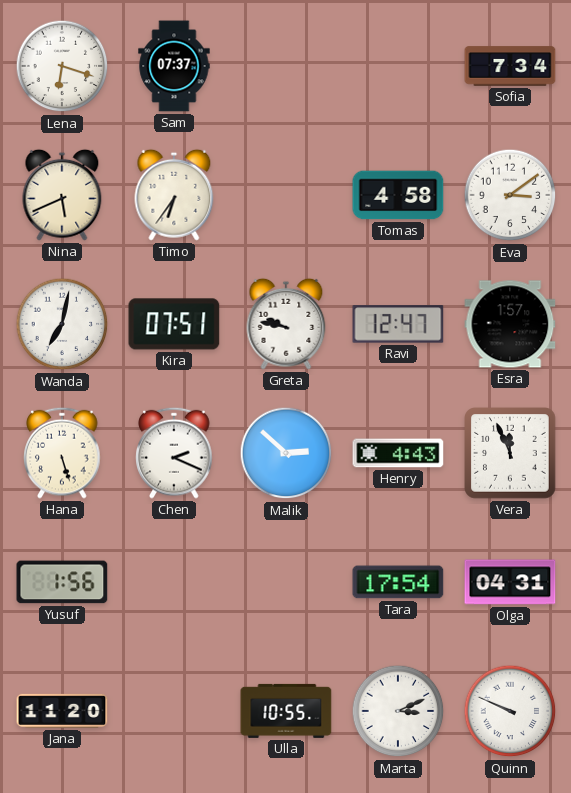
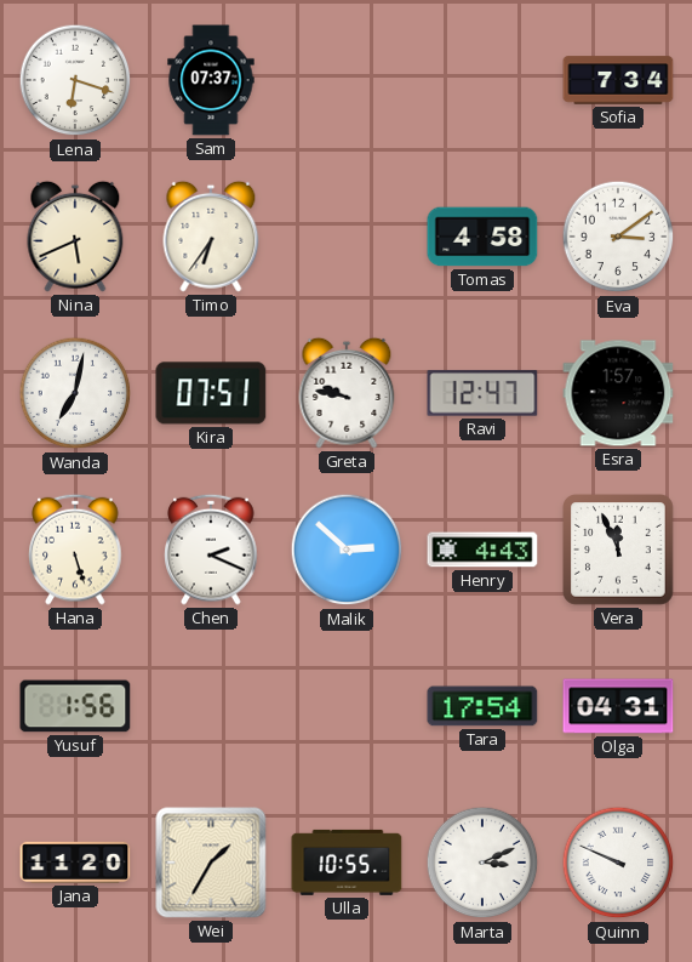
Wei: none -> 1:35 (211, 863)
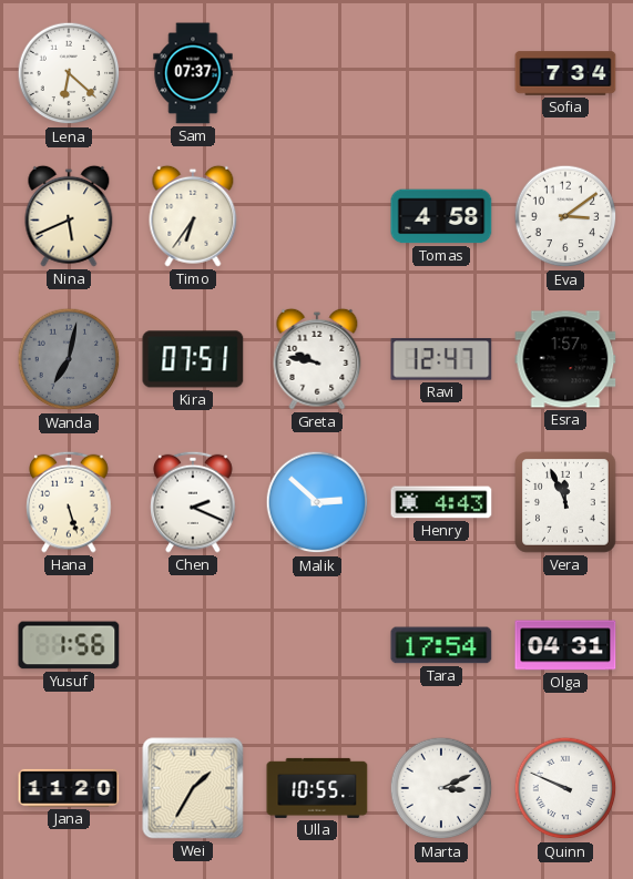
Lena: 6:18 -> 6:22 (69, 73)
Wanda dial: white -> grey (69, 359)
